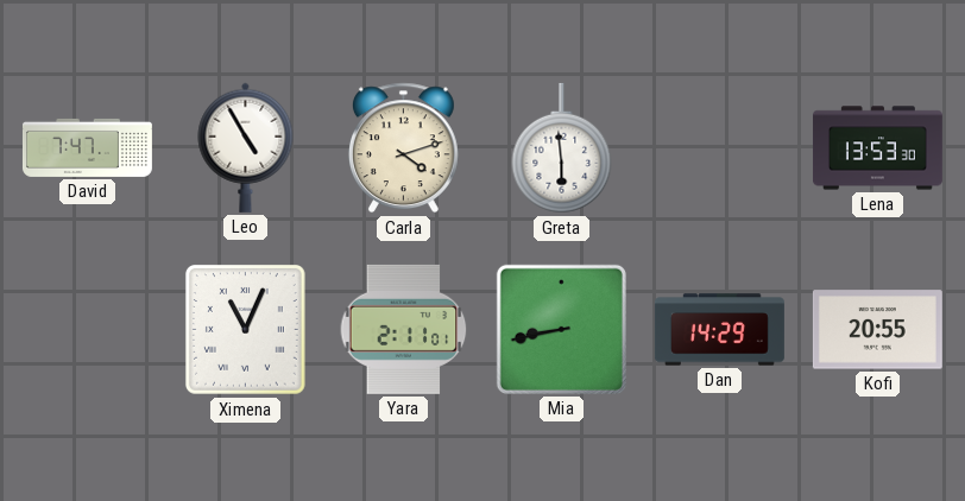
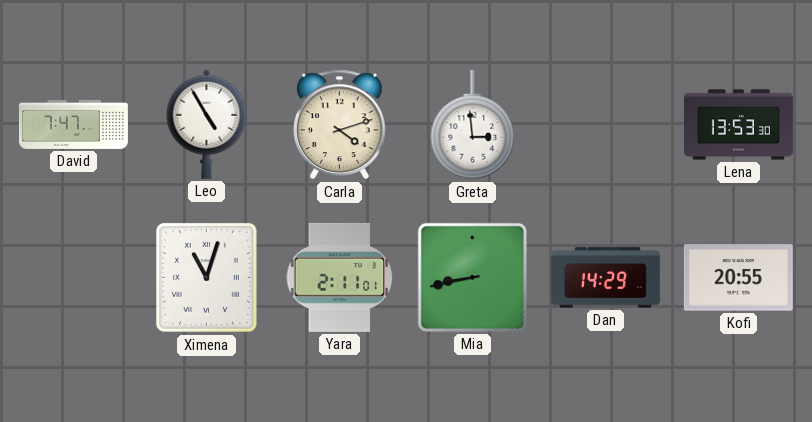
Greta: 5:59 -> 2:59 (473, 125)
Ximena: 11:04 -> 11:03 (206, 278)
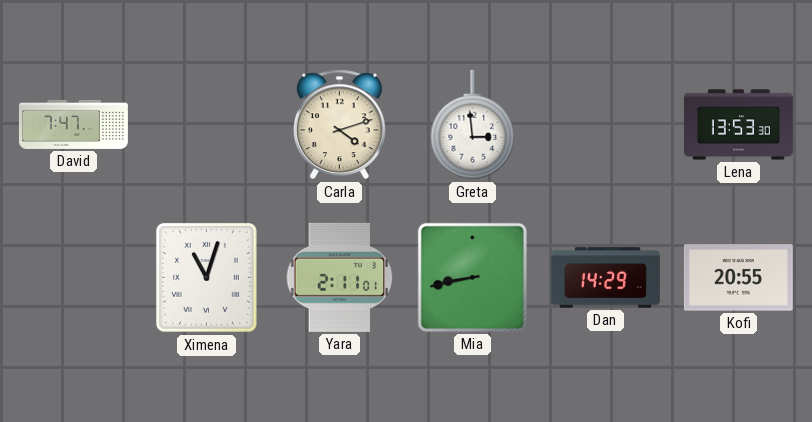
Leo: 4:55 -> none (207, 124)
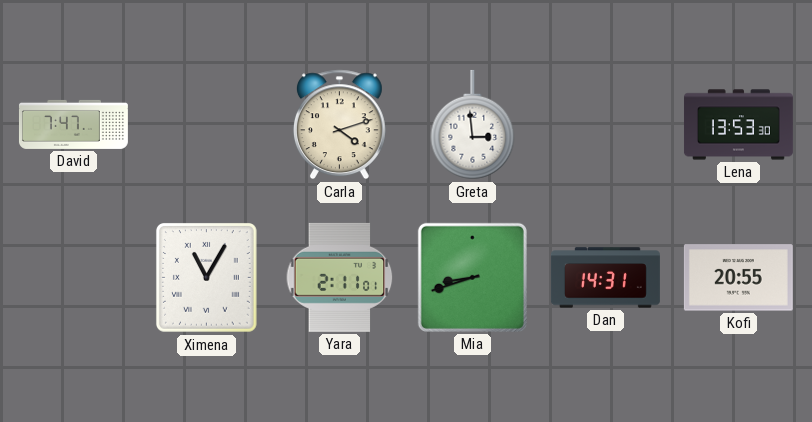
Ximena: 11:03 -> 11:05 (206, 278)
Mia: 8:43 -> 8:42 (472, 277)
Dan: 14:29 -> 14:31 (605, 278)
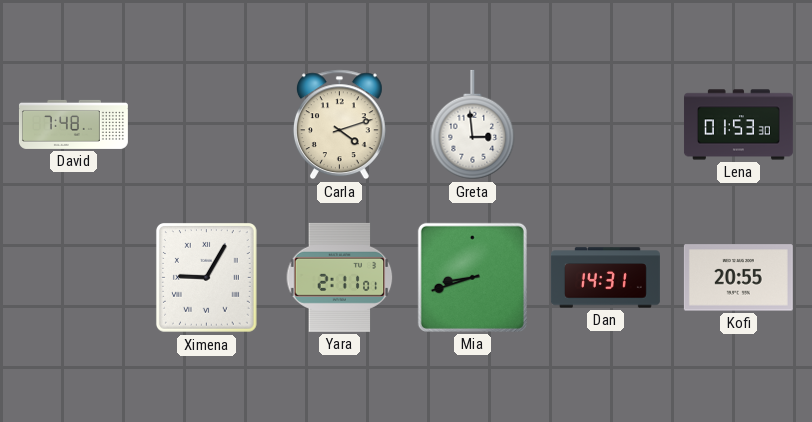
David: 7:47 -> 7:48 (73, 124)
Lena: 13:53 -> 01:53 (738, 125)
Ximena: 11:05 -> 9:05 (206, 278)
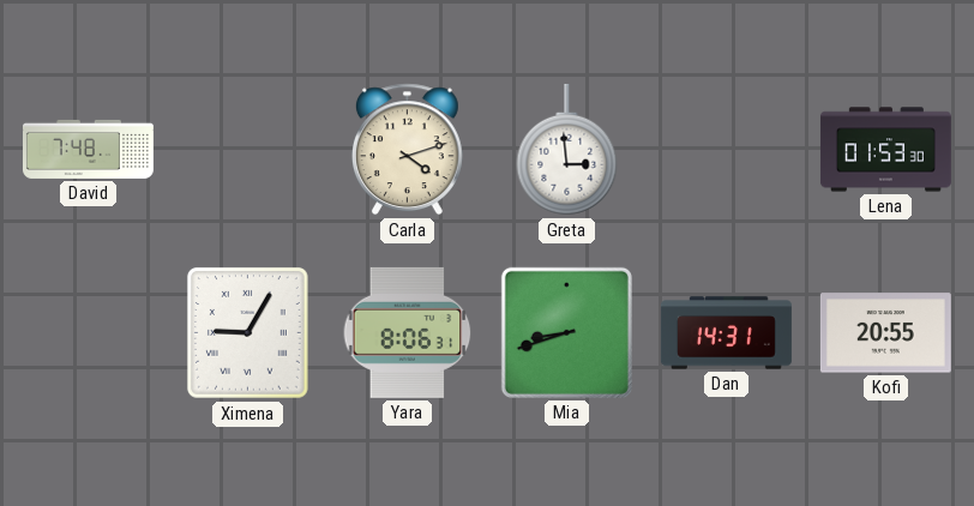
Yara: 2:11 -> 8:06 (408, 332)
